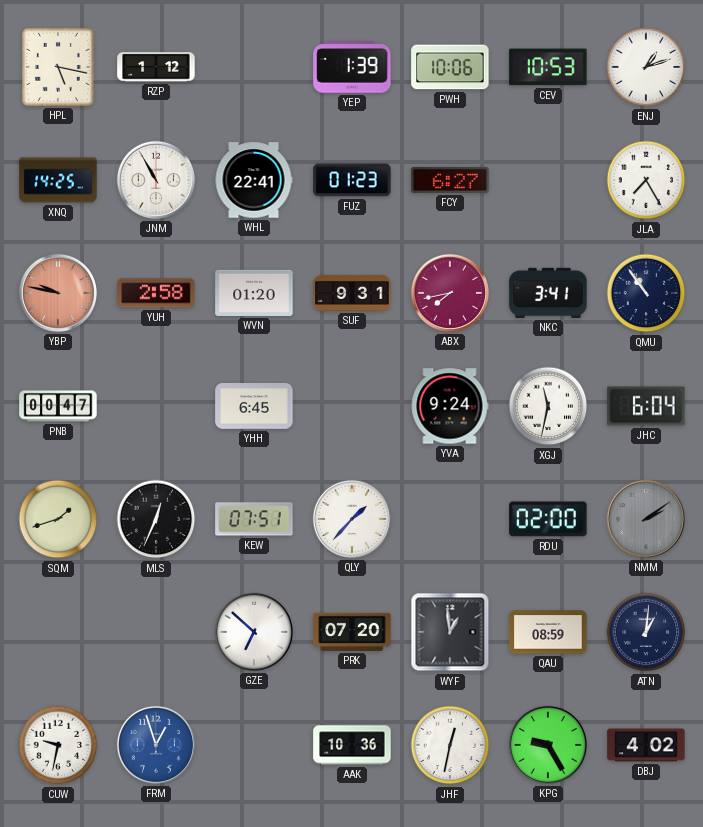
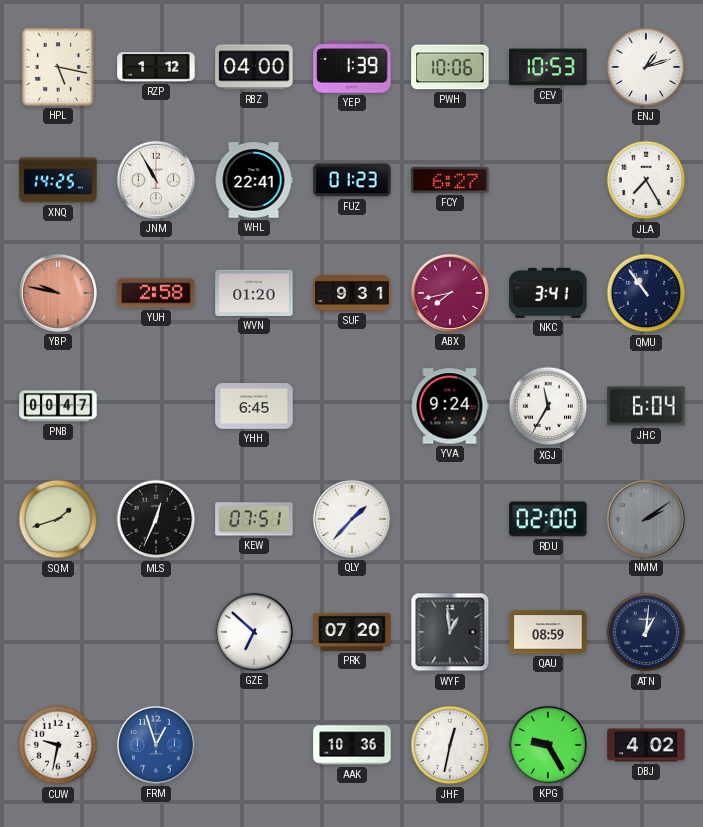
RBZ: none -> 04:00 (254, 67)
XGJ: 11:32 -> 11:35 (548, 406)
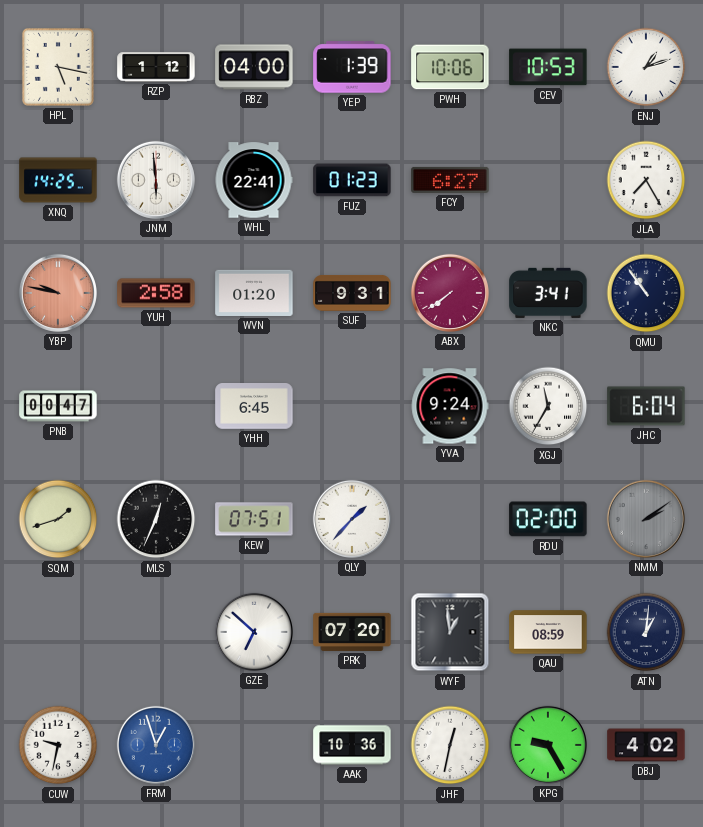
JNM: 10:55 -> 5:59 (156, 180)
ABX: 7:43 -> 7:39 (450, 293)
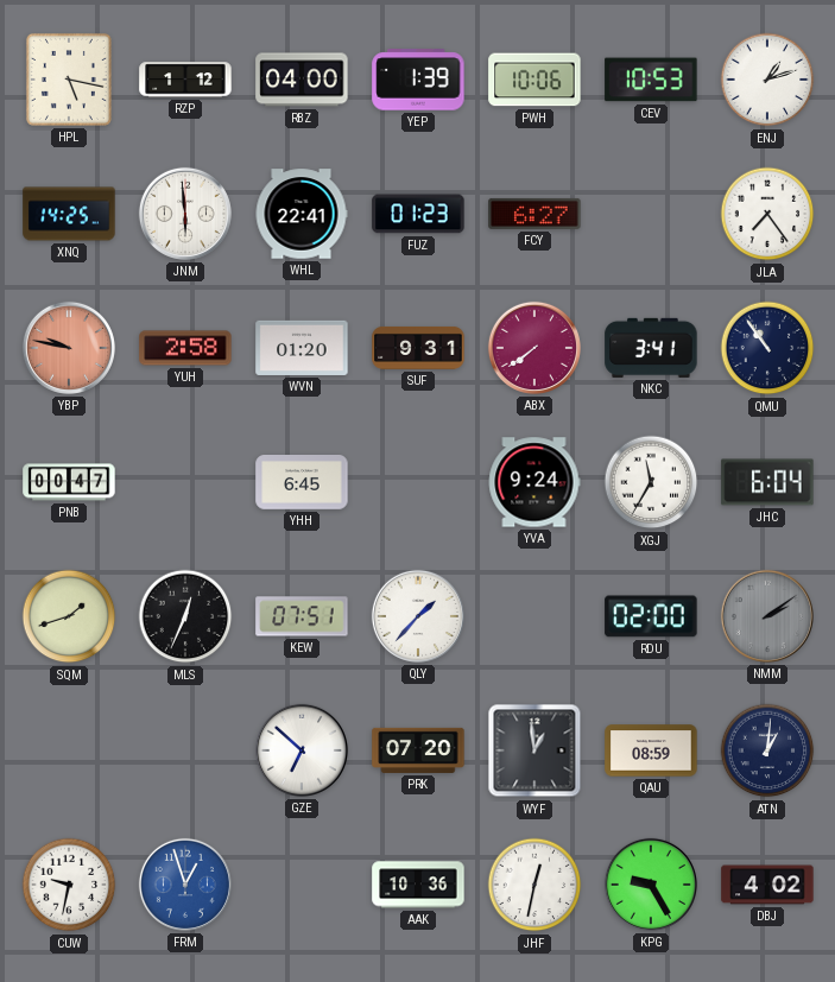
JLA: 7:25 -> 7:24 (767, 214)
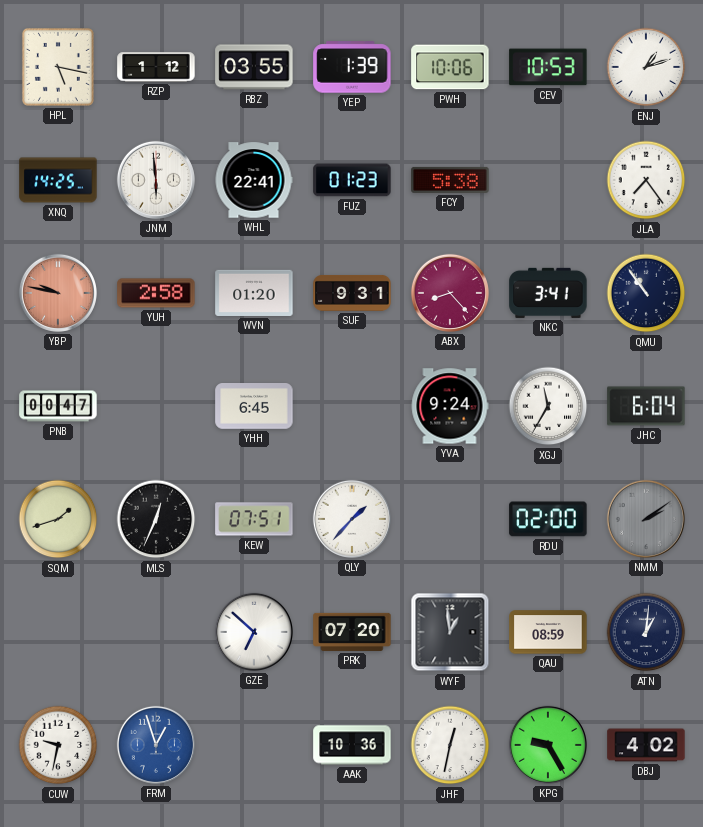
RBZ: 04:00 -> 03:55 (254, 67)
FCY: 6:27 -> 5:38 (450, 180)
ABX: 7:39 -> 8:23 (450, 293)
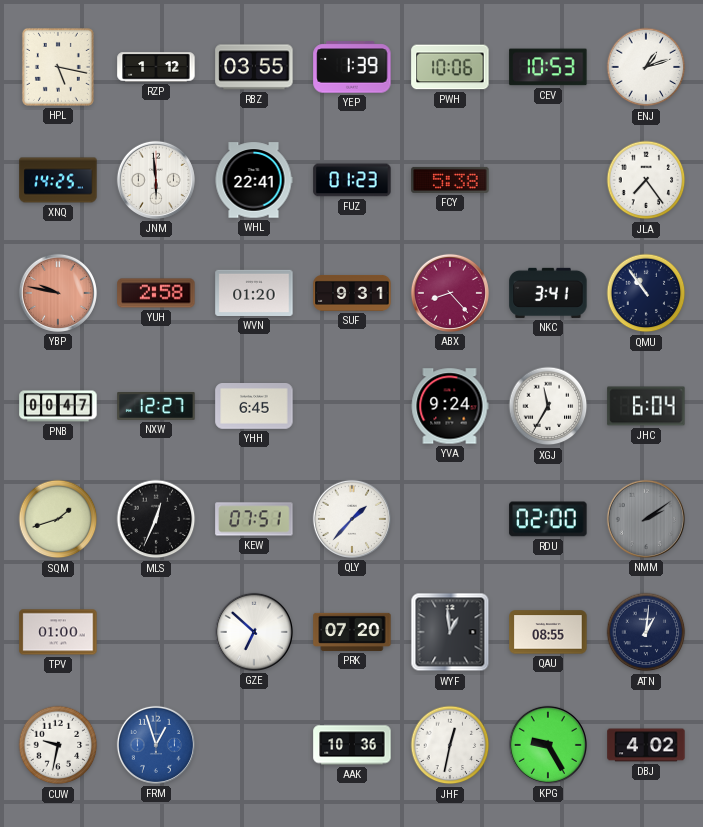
NXW: none -> 12:27 (156, 407)
TPV: none -> 01:00 (58, 632)
QAU: 08:59 -> 08:55 (548, 632)
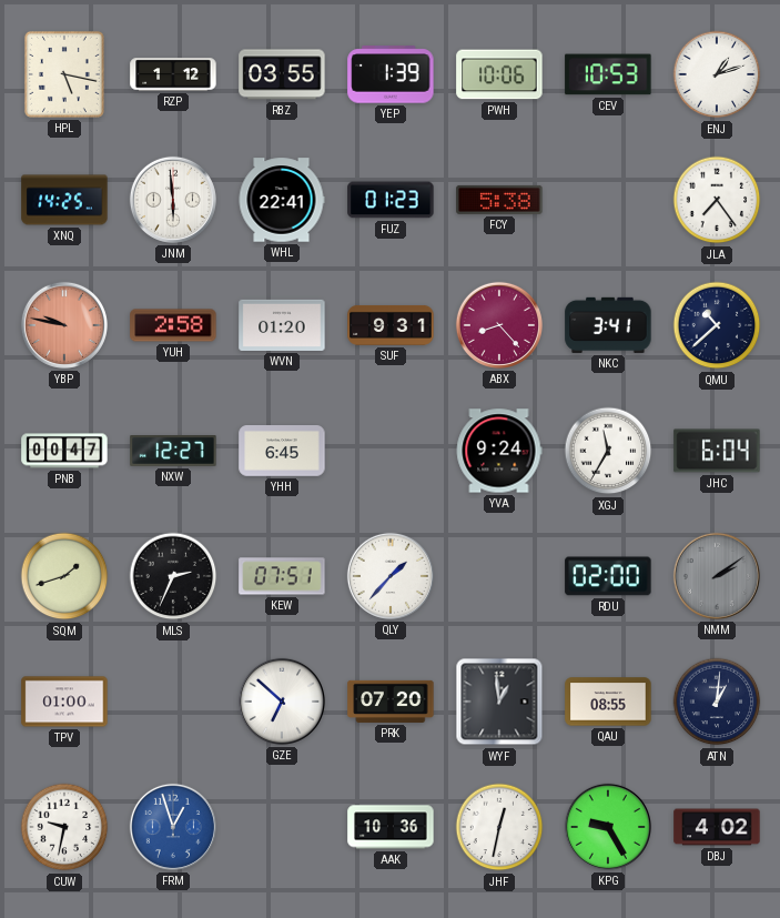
QMU: 10:54 -> 10:38 (717, 325)
MLS: 12:34 -> 2:34 (173, 576)
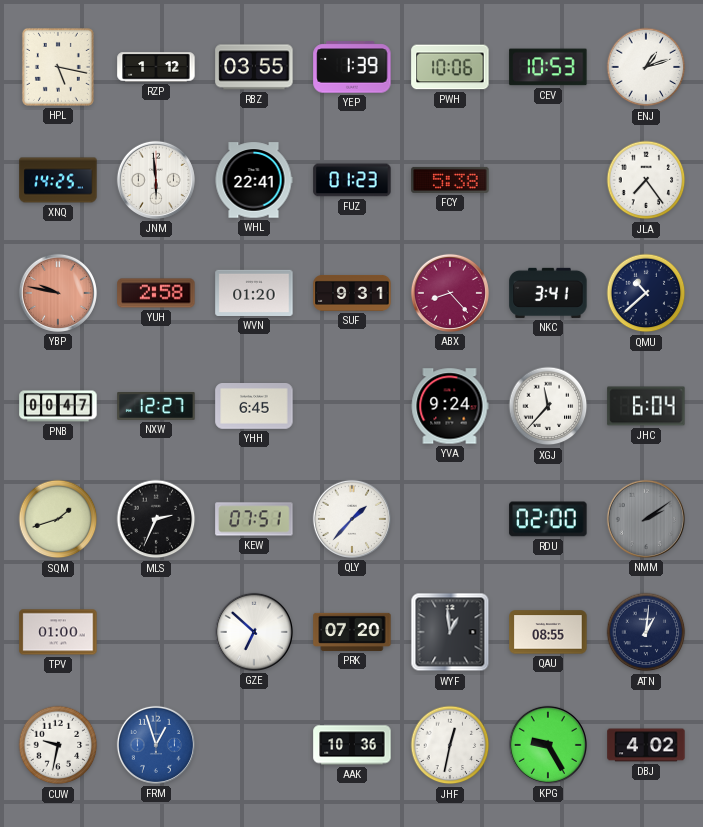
XGJ: 11:35 -> 11:37 (548, 406)
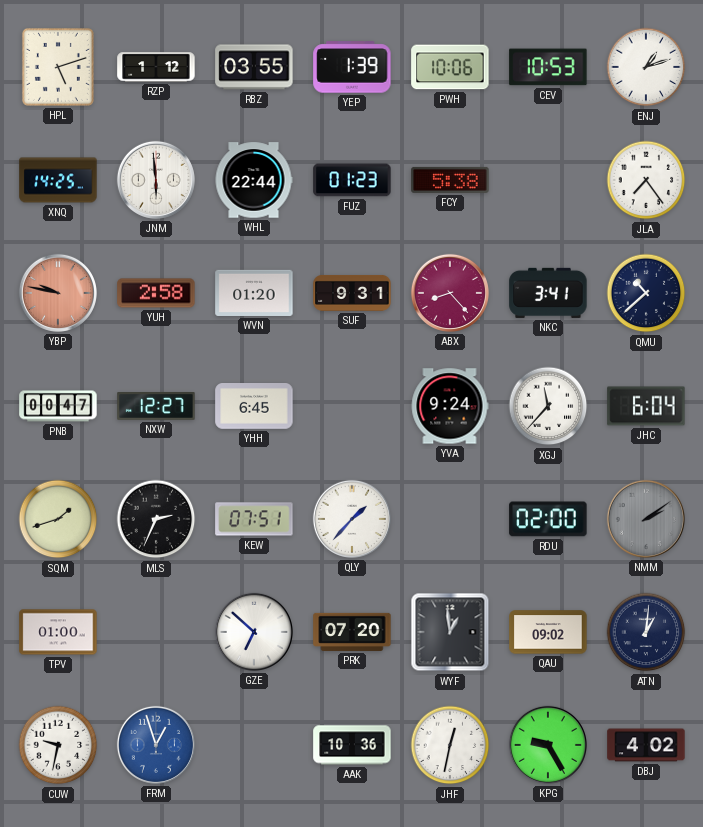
HPL: 5:17 -> 5:12 (58, 67)
WHL: 22:41 -> 22:44 (254, 180)
QAU: 08:55 -> 09:02 (548, 632)
